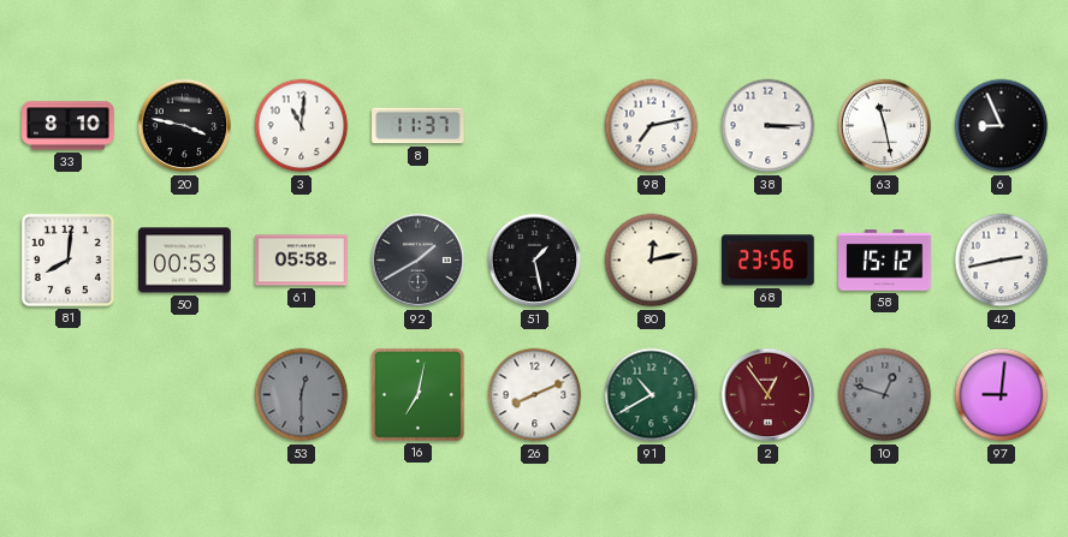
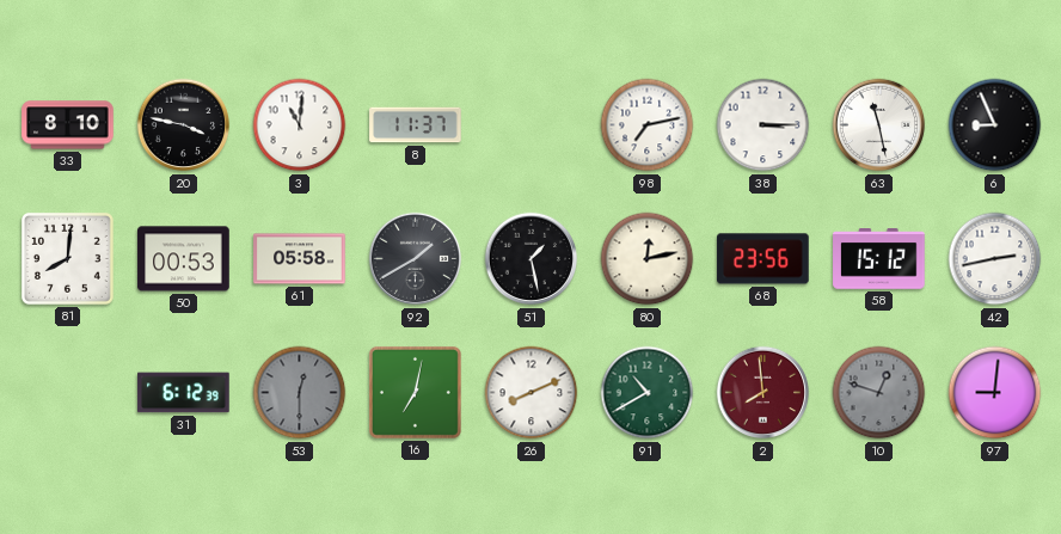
31: none -> 6:12 (184, 393)
2: 12:54 -> 7:59 (763, 393)
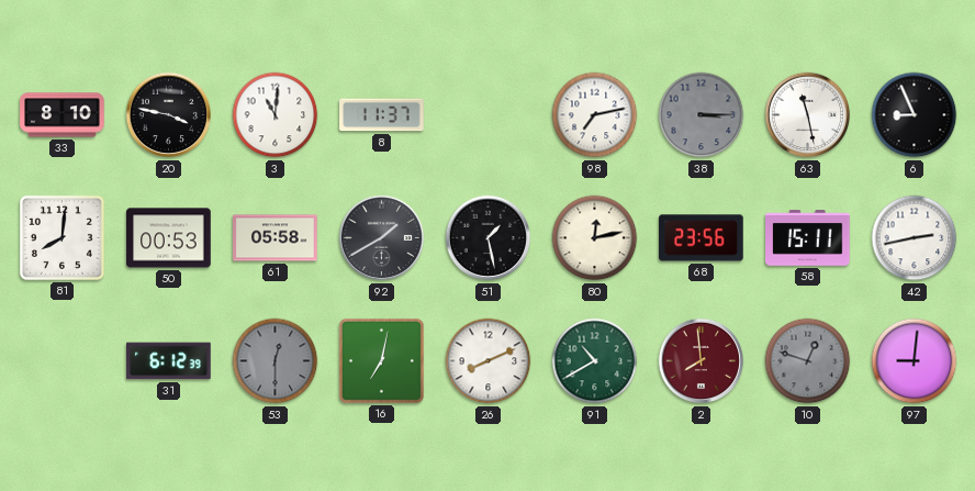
38 dial: white -> grey (702, 115)
58: 15:12 -> 15:11 (808, 238)
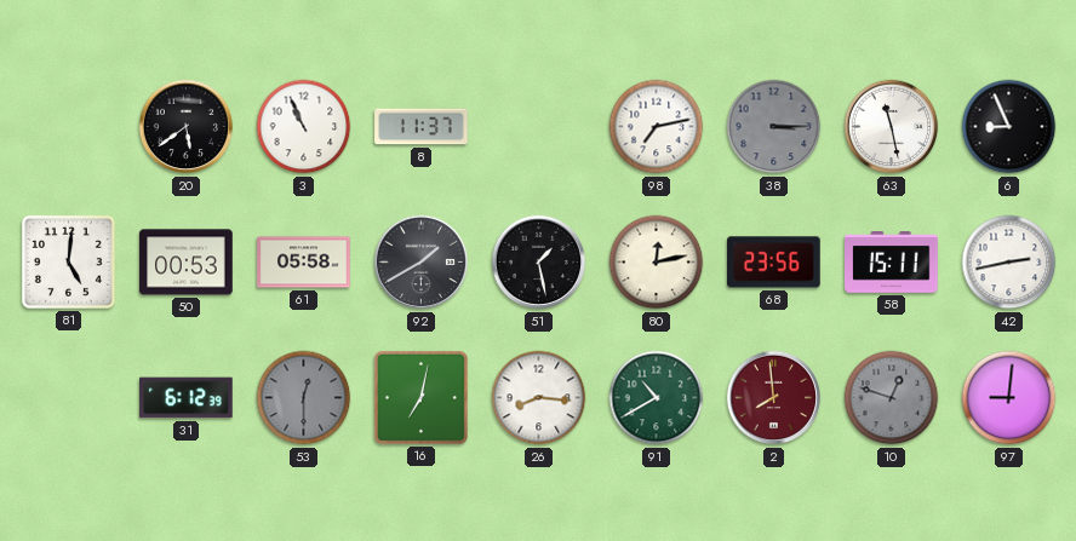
33: 8:10 -> none (63, 115)
20: 3:47 -> 5:39 (187, 127)
3: 11:01 -> 10:56 (304, 127)
81: 8:01 -> 5:01 (68, 261)
26: 8:11 -> 8:16 (539, 398)
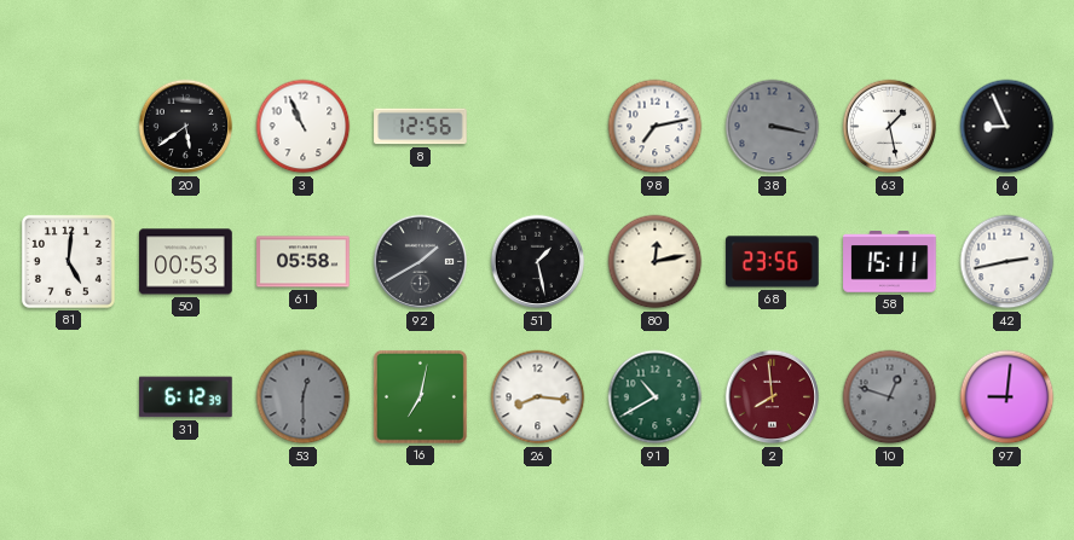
8: 11:37 -> 12:56 (421, 127)
38: 3:15 -> 3:17 (773, 127)
63: 11:28 -> 1:28 (890, 127)
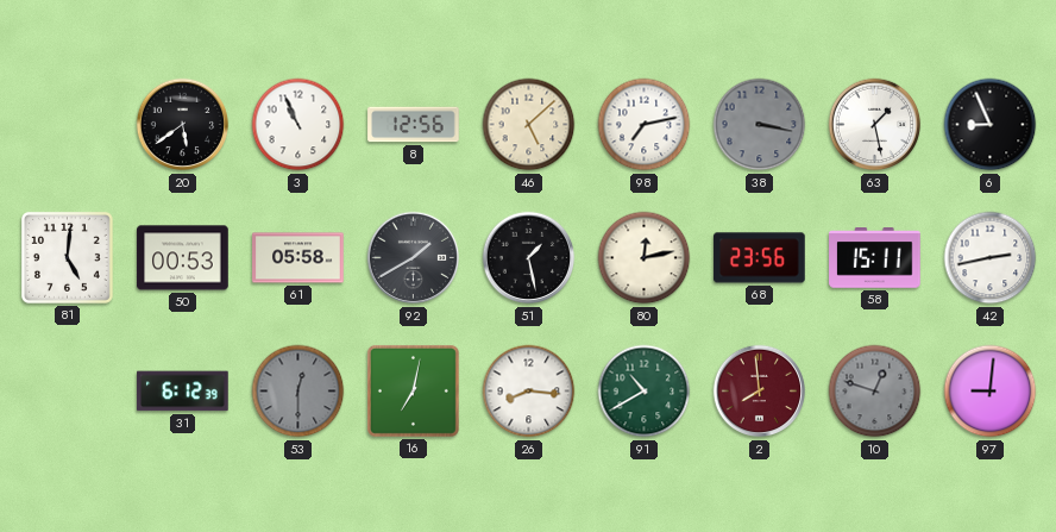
46: none -> 5:08 (529, 125)
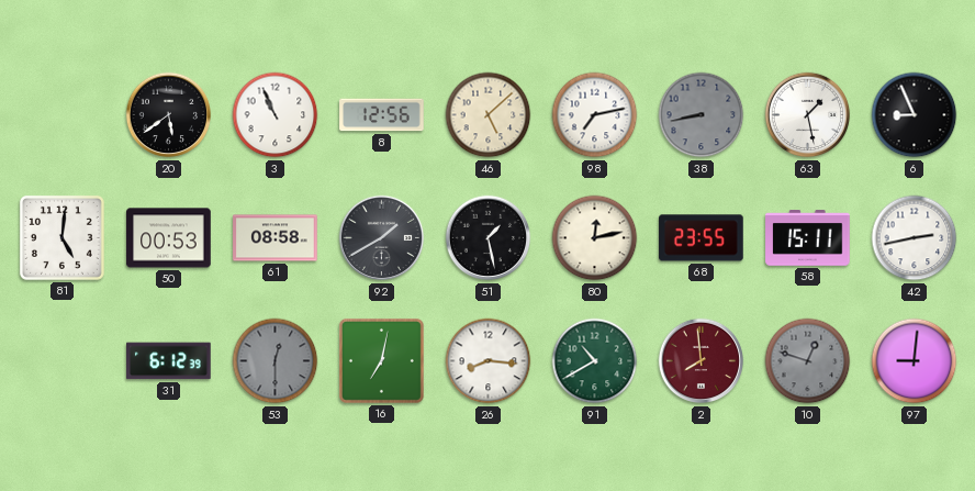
38: 3:17 -> 8:43 (702, 115)
61: 05:58 -> 08:58 (276, 238)
68: 23:56 -> 23:55 (702, 238)
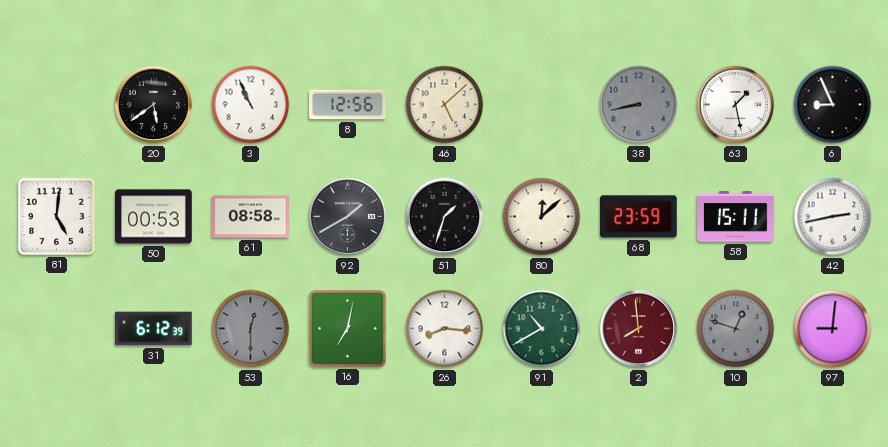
98: 7:13 -> none (595, 115)
51: 1:28 -> 1:33 (445, 217)
80: 12:13 -> 12:08 (542, 217)
68: 23:55 -> 23:59 (639, 217)
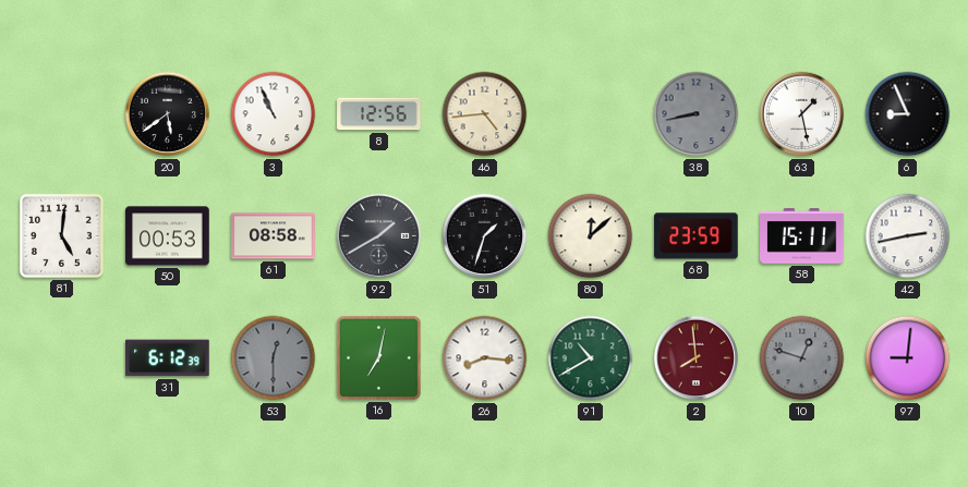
46: 5:08 -> 4:44 (485, 114)
